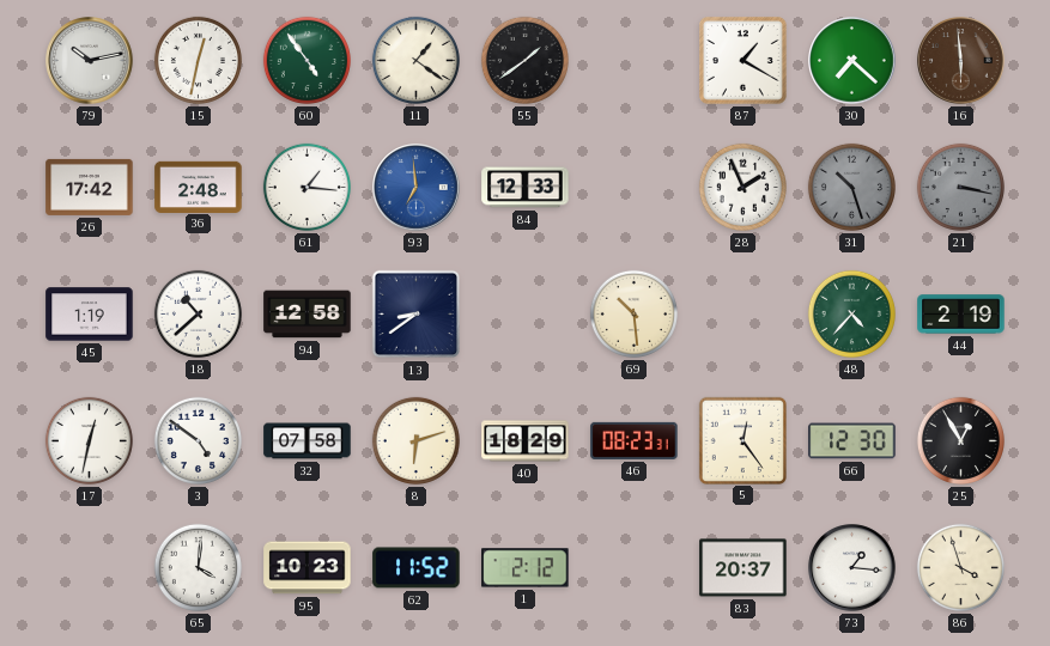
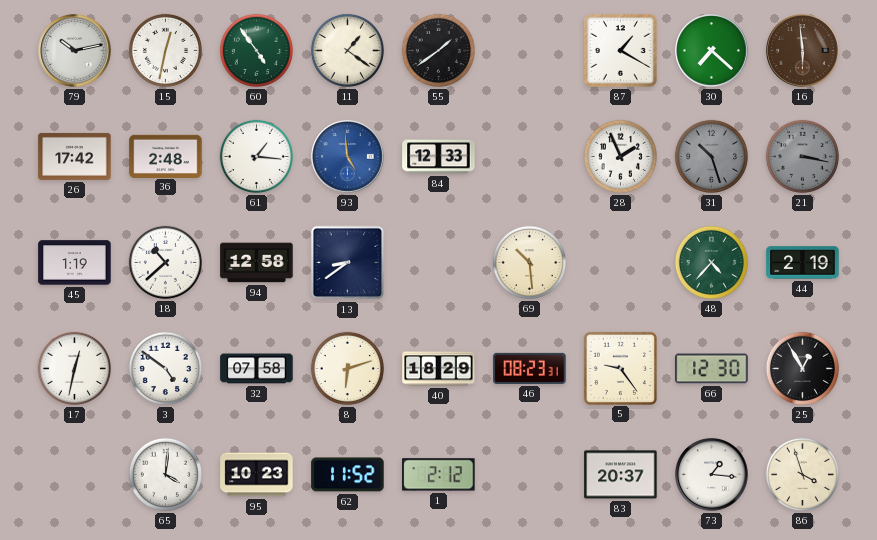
93: 6:59 -> 4:59 (348, 157)
5: 12:24 -> 9:24 (620, 368)
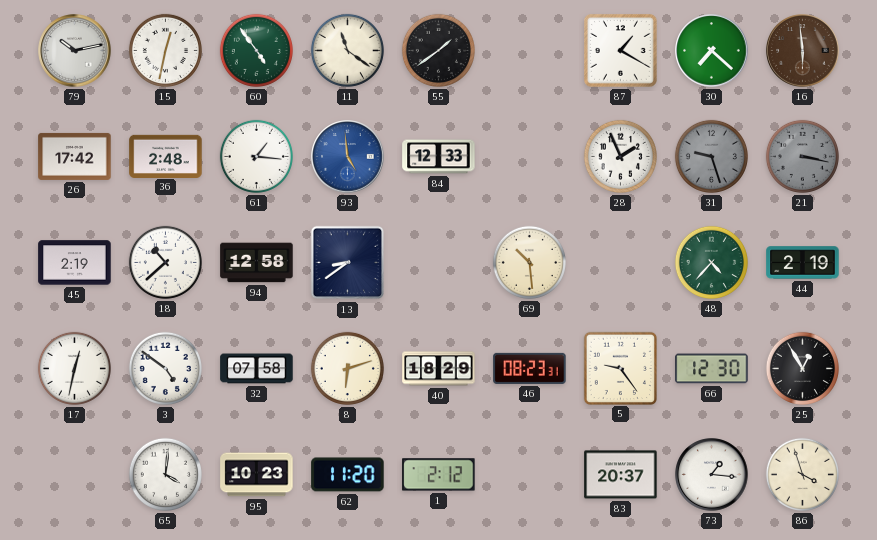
11: 1:21 -> 11:21 (347, 50)
31: 10:27 -> 9:27 (711, 156)
45: 1:19 -> 2:19 (75, 263)
62: 11:52 -> 11:20 (348, 475)
